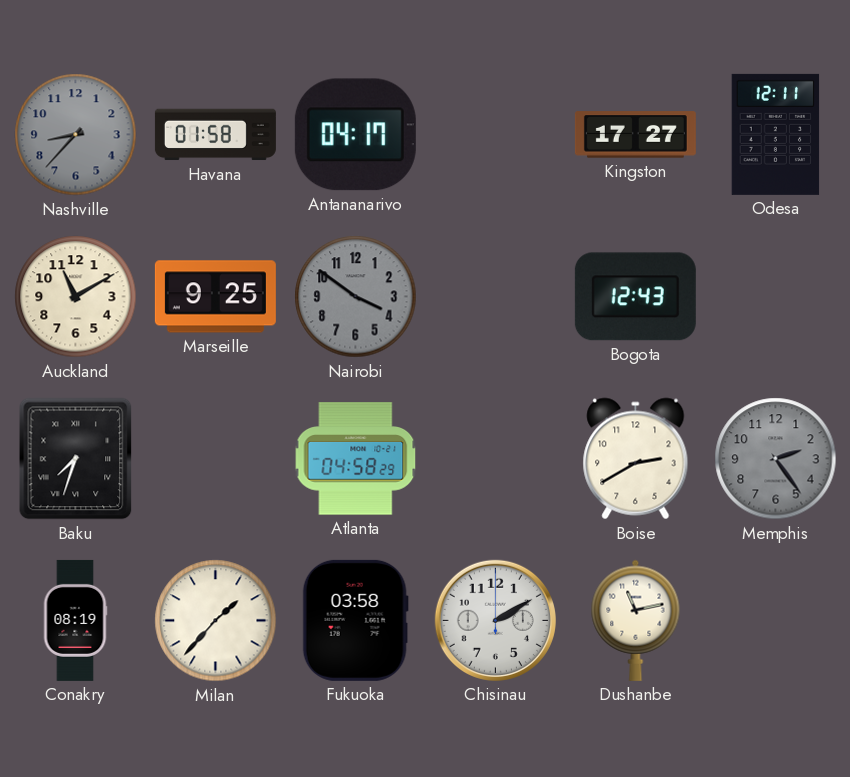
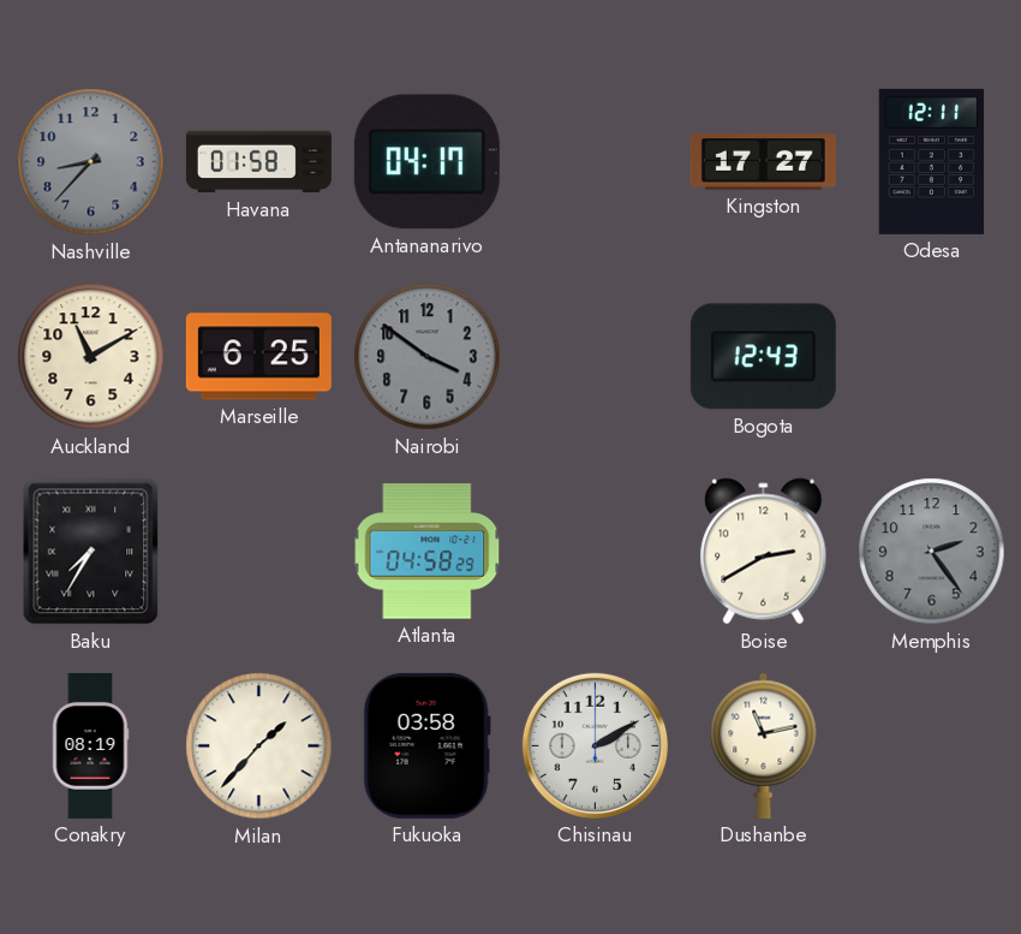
Marseille: 9:25 -> 6:25 (258, 357)
Baku: 7:33 -> 7:35 (91, 552)
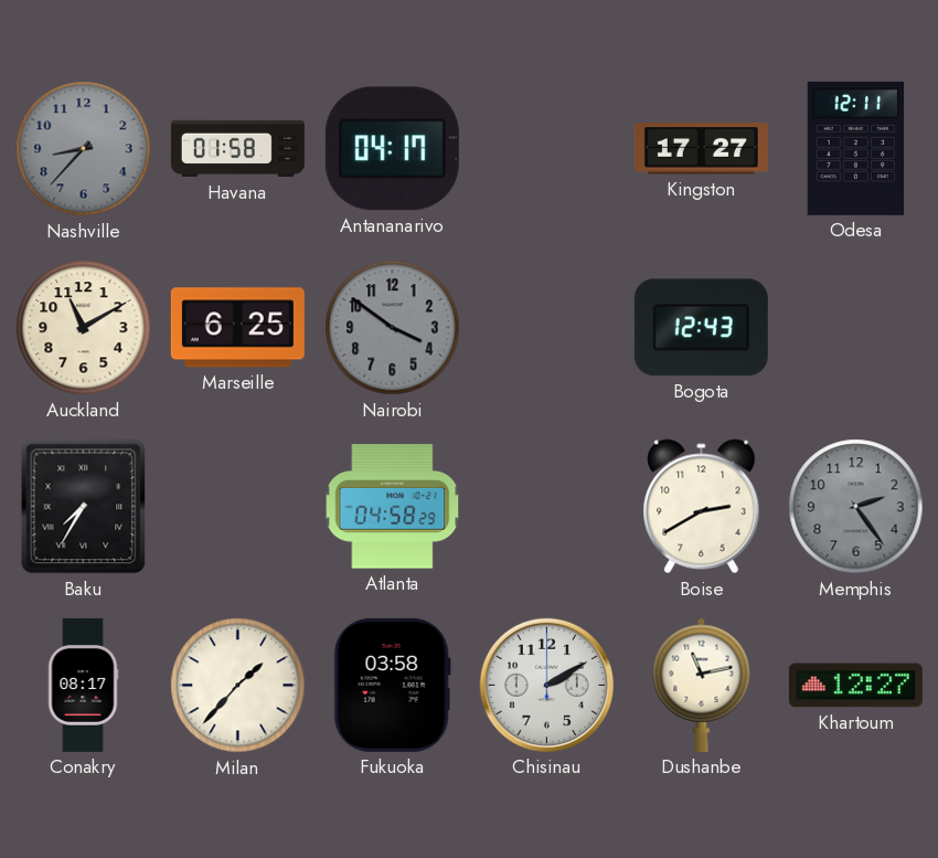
Conakry: 08:19 -> 08:17 (83, 685)
Khartoum: none -> 12:27 (855, 686)
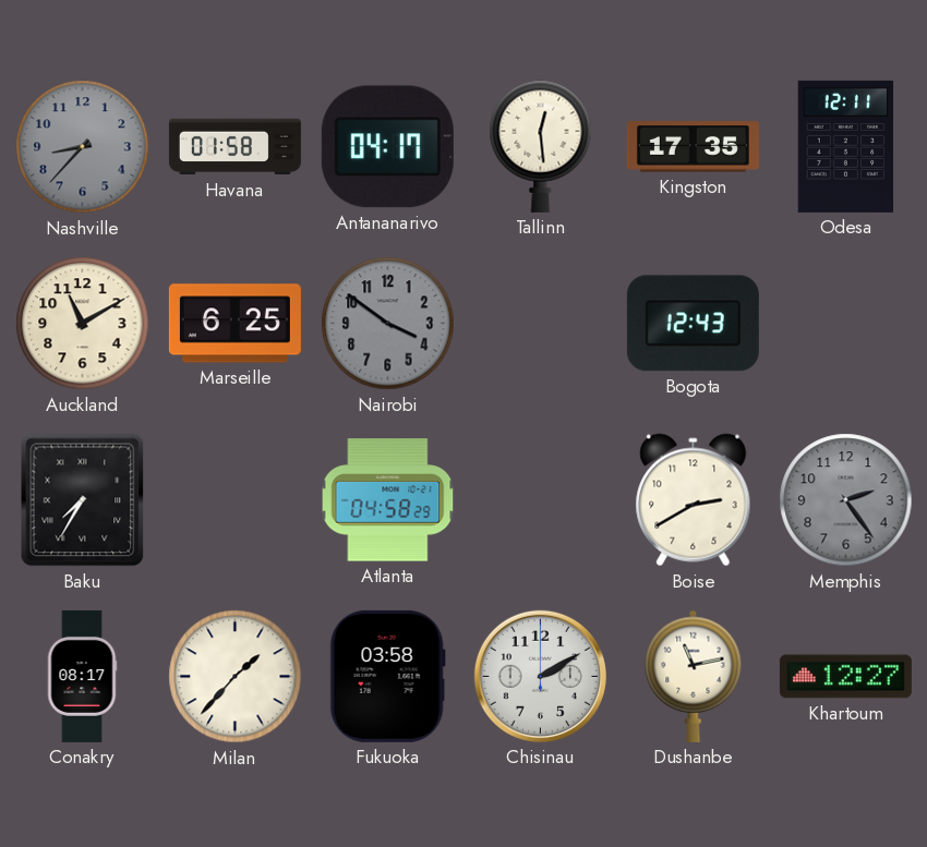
Tallinn: none -> 12:29 (541, 146)
Kingston: 17:27 -> 17:35 (693, 147)
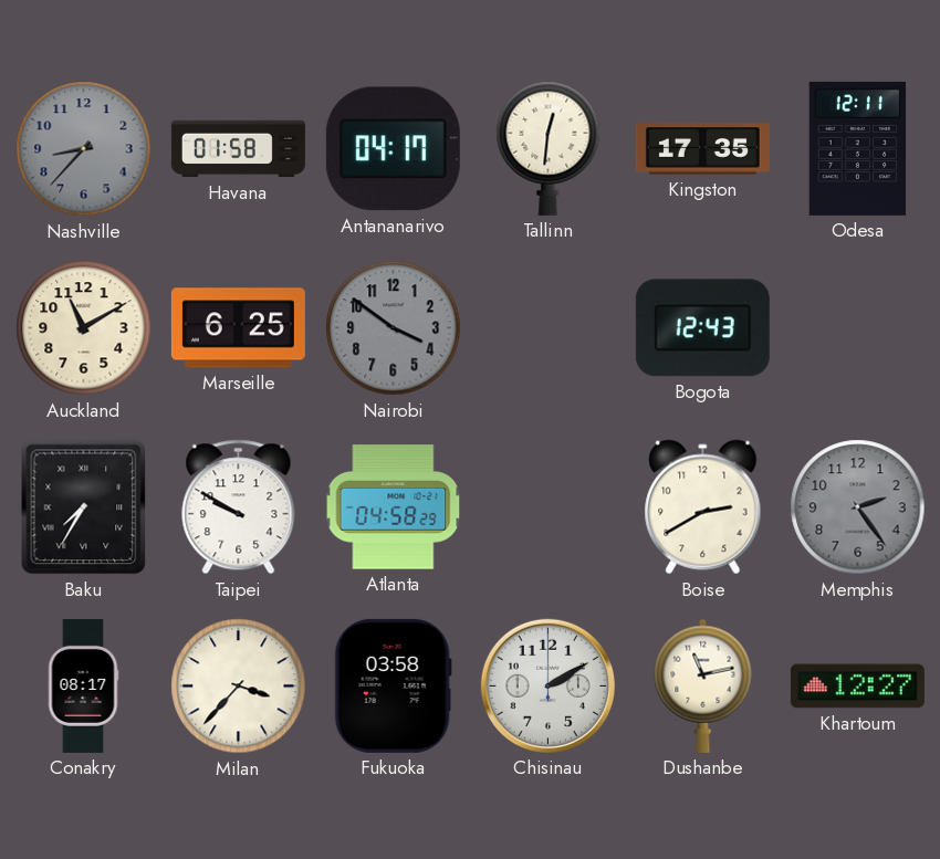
Tallinn: 12:29 -> 12:31 (549, 148)
Taipei: none -> 9:50 (239, 507)
Milan: 1:37 -> 3:37 (239, 687)
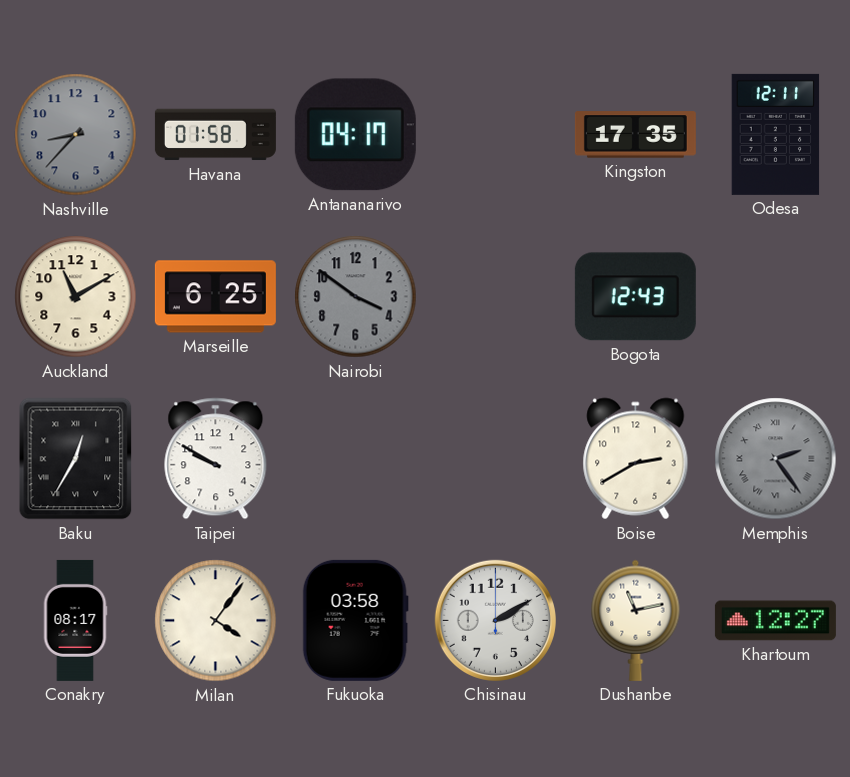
Tallinn: 12:31 -> none (549, 148)
Baku: 7:35 -> 12:35 (76, 459)
Atlanta: 04:58 -> none (394, 507)
Memphis numerals: Arabic -> Roman (776, 459)
Milan: 3:37 -> 4:06 (216, 621)
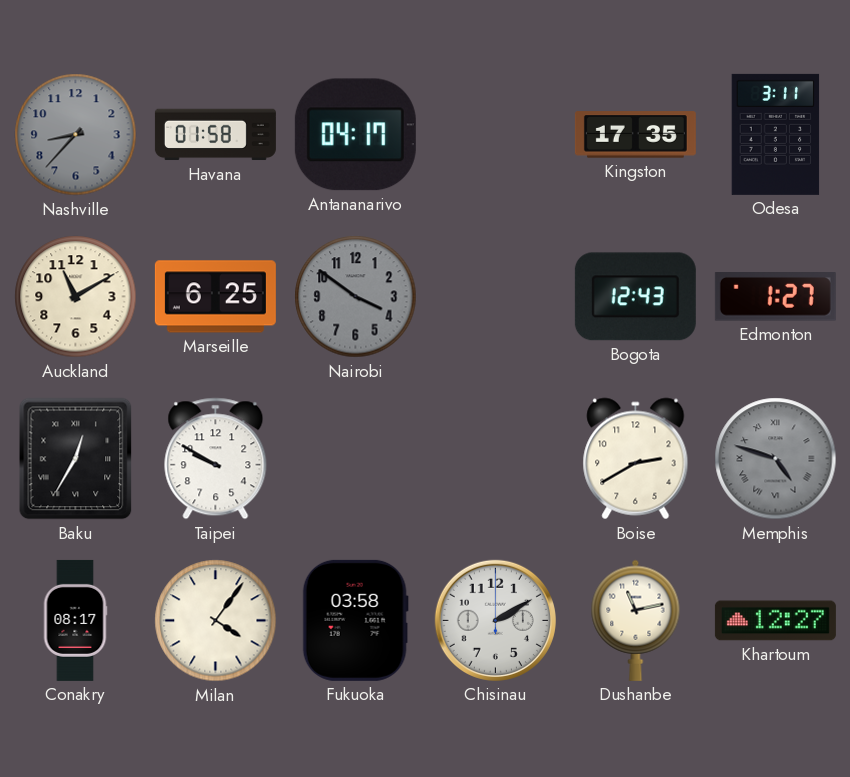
Odesa: 12:11 -> 3:11 (776, 134)
Edmonton: none -> 1:27 (775, 297)
Memphis: 2:24 -> 4:48 (776, 459)
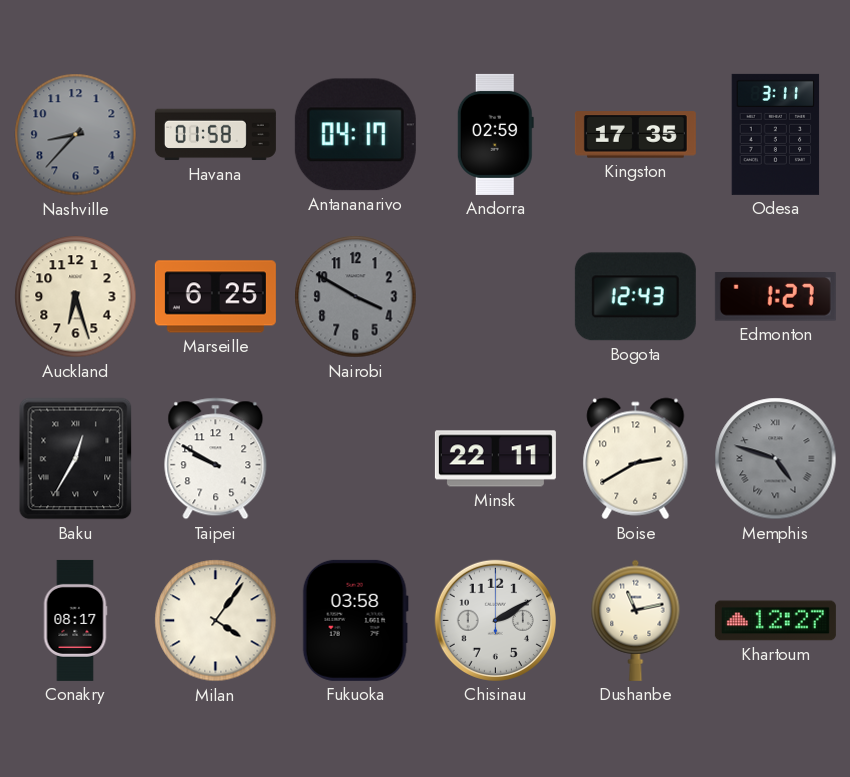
Andorra: none -> 02:59 (495, 134)
Auckland: 11:10 -> 6:27 (76, 297)
Nairobi: 3:51 -> 3:50 (356, 297)
Minsk: none -> 22:11 (495, 459)
